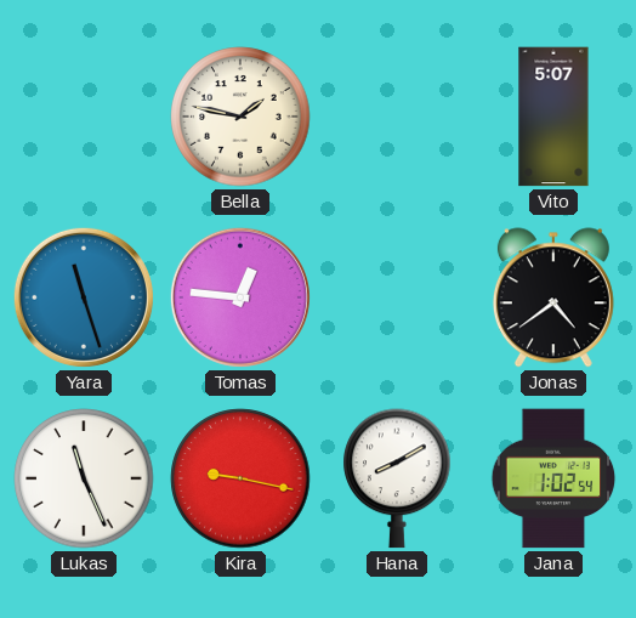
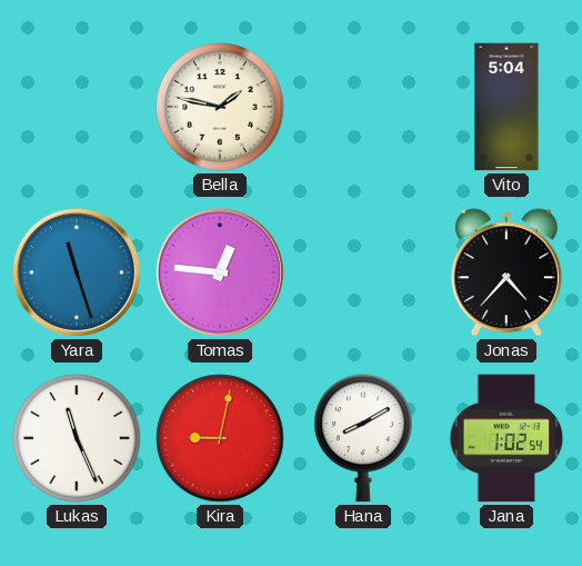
Vito: 5:07 -> 5:04 (506, 107)
Jonas: 4:39 -> 4:37 (506, 272)
Kira: 9:17 -> 9:02 (220, 438)
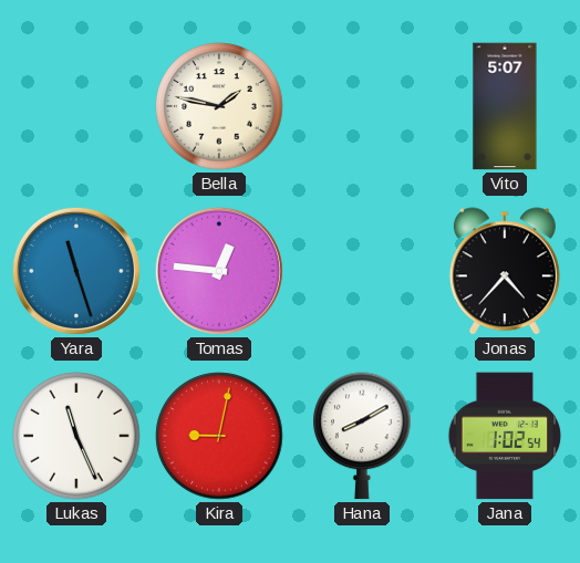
Vito: 5:04 -> 5:07 (505, 106)
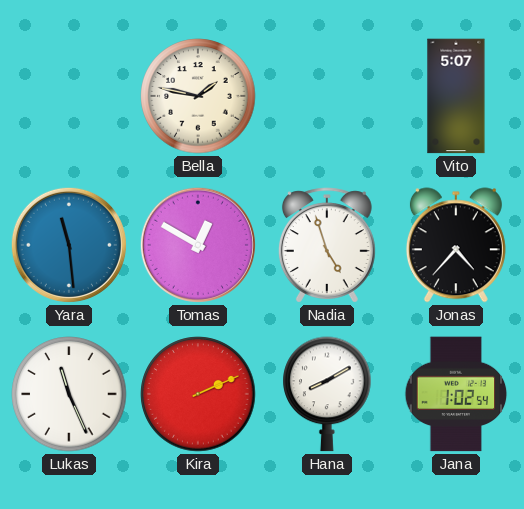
Yara: 11:27 -> 11:29 (69, 245)
Tomas: 12:46 -> 12:50 (198, 245)
Nadia: none -> 4:57 (327, 245)
Kira: 9:02 -> 2:11 (198, 394)
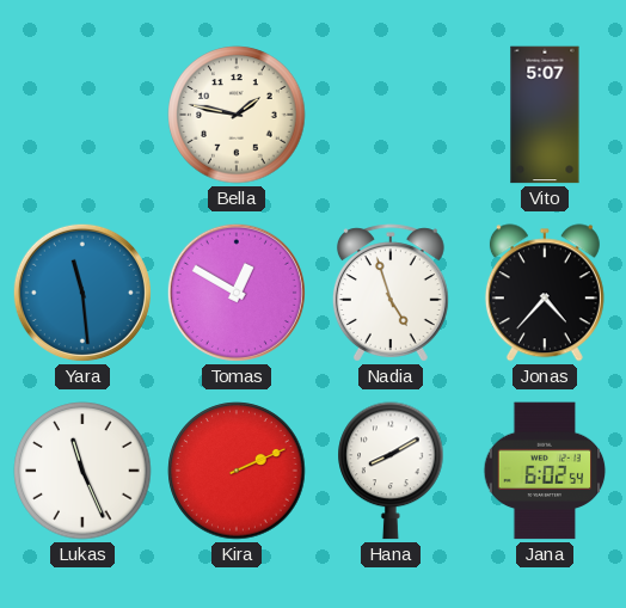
Jana: 1:02 -> 6:02 (545, 471)
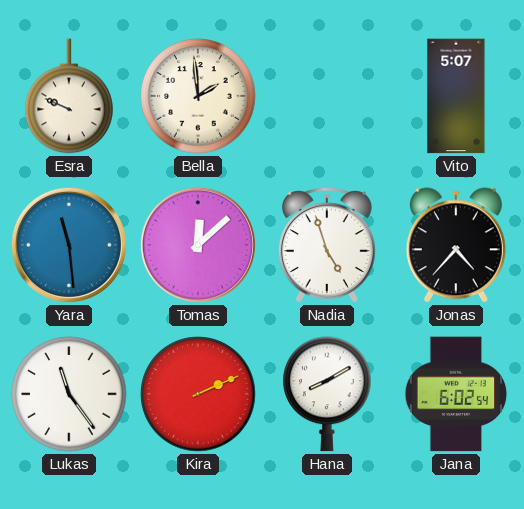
Esra: none -> 9:49 (69, 96)
Bella: 1:47 -> 1:59 (198, 96)
Tomas: 12:50 -> 12:08 (198, 245)
Lukas: 11:26 -> 11:24 (69, 394)
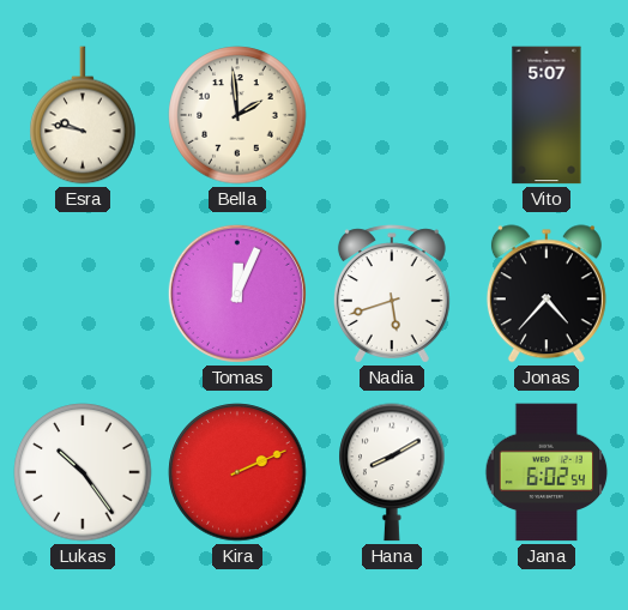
Esra: 9:49 -> 9:47 (83, 115)
Yara: 11:29 -> none (69, 245)
Tomas: 12:08 -> 12:04 (237, 294)
Nadia: 4:57 -> 5:42 (392, 294)
Lukas: 11:24 -> 10:24 (83, 472)
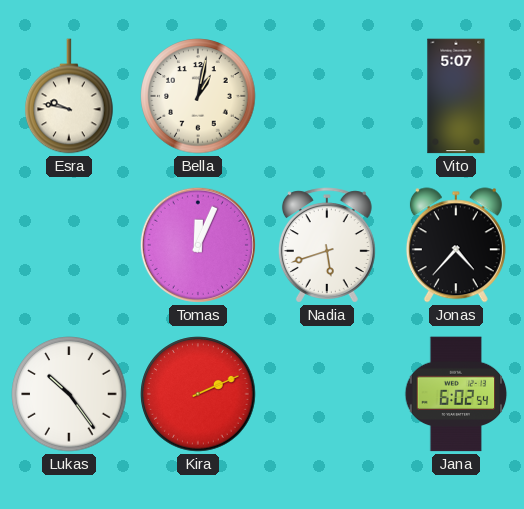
Bella: 1:59 -> 1:02 (198, 96)
Hana: 8:10 -> none (392, 472)
